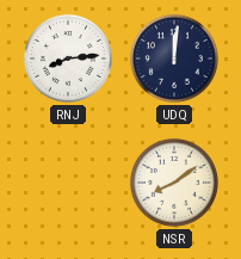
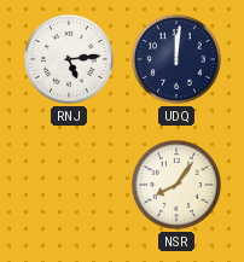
RNJ: 8:14 -> 5:14 (69, 59)
NSR: 8:09 -> 8:06 (176, 185)
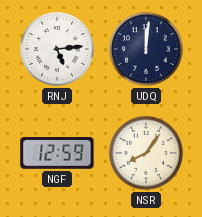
NGF: none -> 12:59 (57, 153)
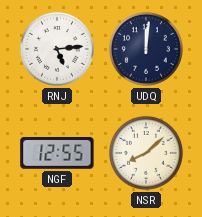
NGF: 12:59 -> 12:55 (57, 153)
NSR: 8:06 -> 8:08 (146, 153)
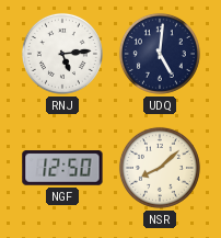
UDQ: 12:01 -> 5:01 (160, 54)
NGF: 12:55 -> 12:50 (62, 168)
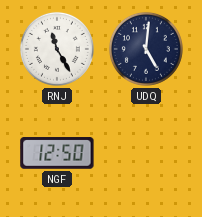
RNJ: 5:14 -> 11:25 (57, 49)
NSR: 8:08 -> none (160, 168)
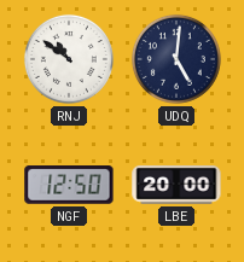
RNJ: 11:25 -> 10:51 (69, 59)
LBE: none -> 20:00 (176, 185)
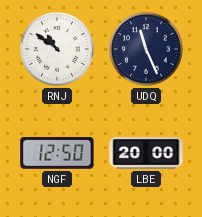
UDQ: 5:01 -> 11:26 (146, 49)
